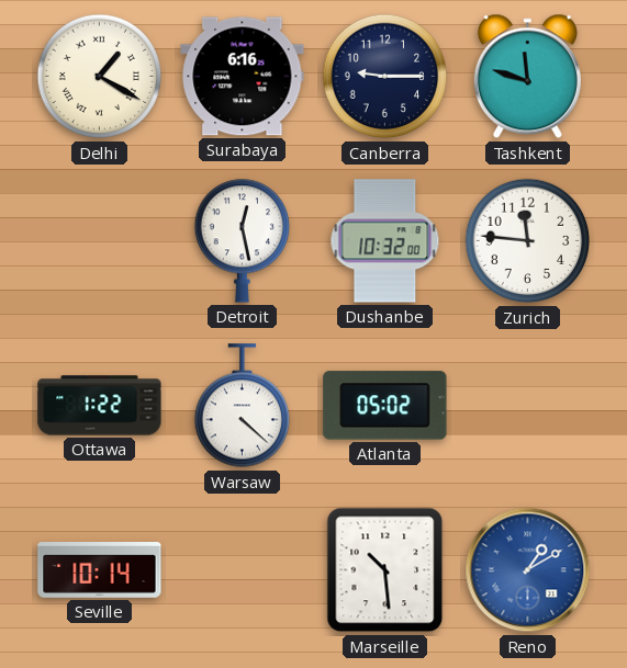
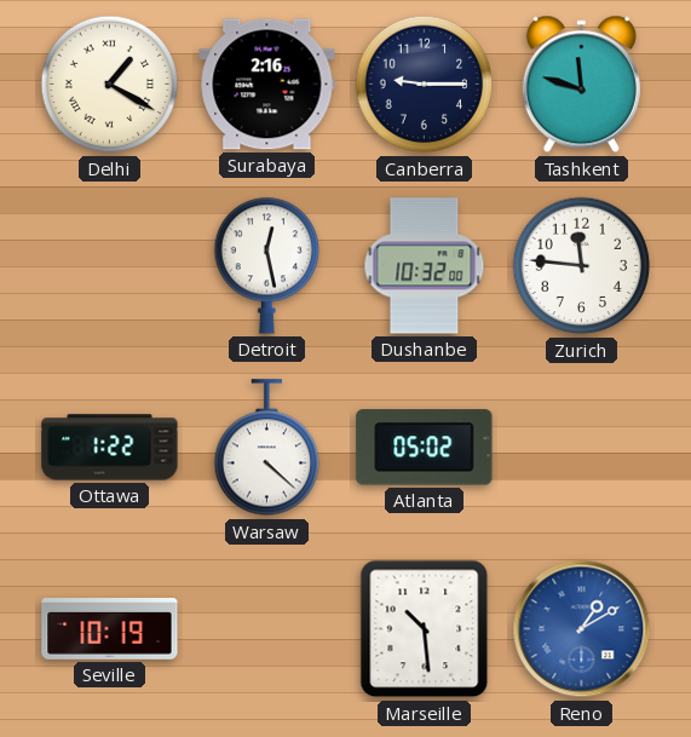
Surabaya: 6:16 -> 2:16 (267, 85)
Seville: 10:14 -> 10:19 (110, 629)
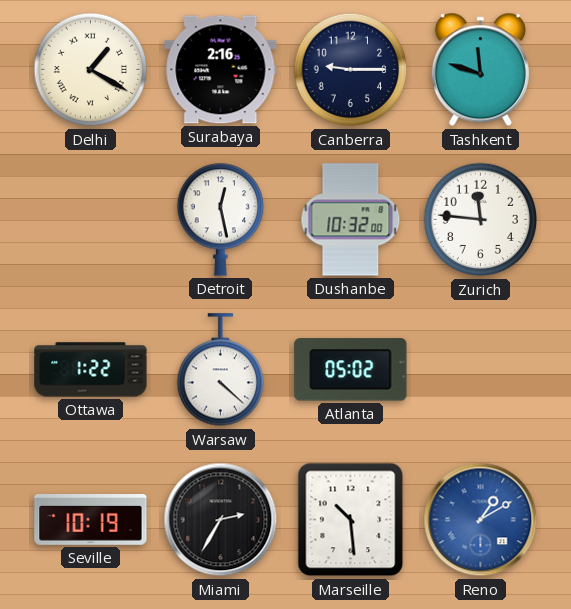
Miami: none -> 2:35 (221, 520)
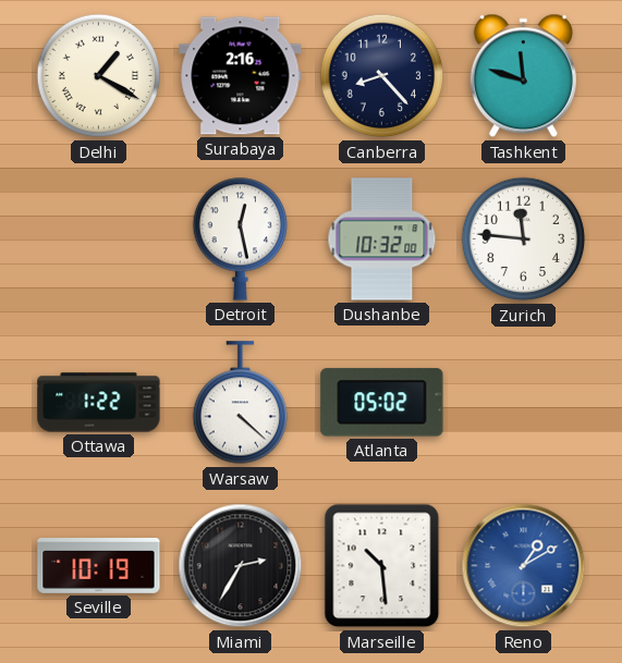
Canberra: 9:15 -> 8:23 (382, 76)
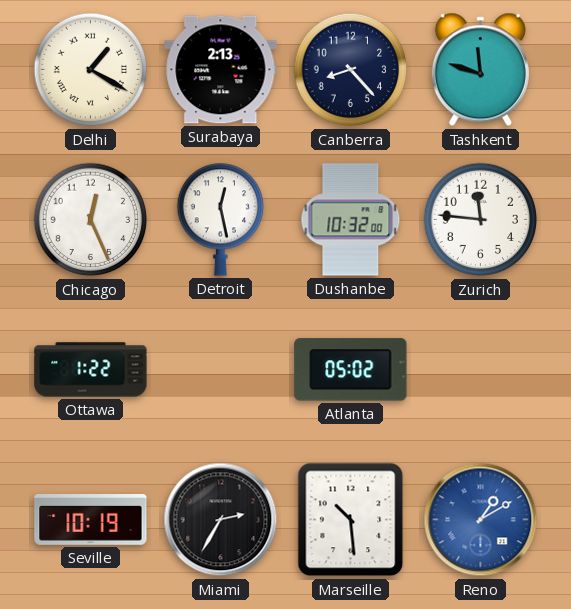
Surabaya: 2:16 -> 2:13 (221, 70)
Chicago: none -> 12:26 (91, 220)
Warsaw: 4:22 -> none (240, 403)
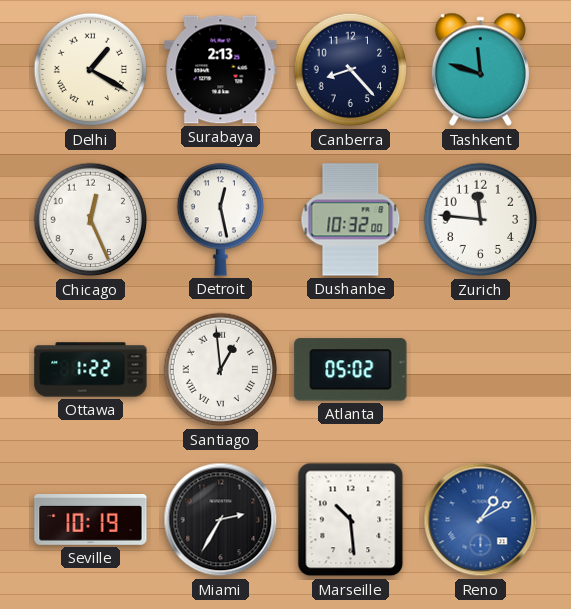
Santiago: none -> 12:59 (221, 370)
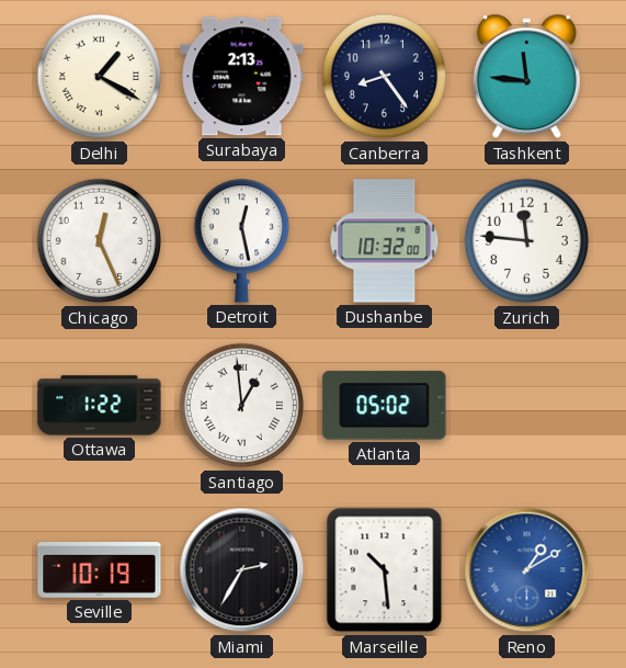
Canberra: 8:23 -> 8:24 (385, 77)
Tashkent: 11:48 -> 11:46 (526, 77)
